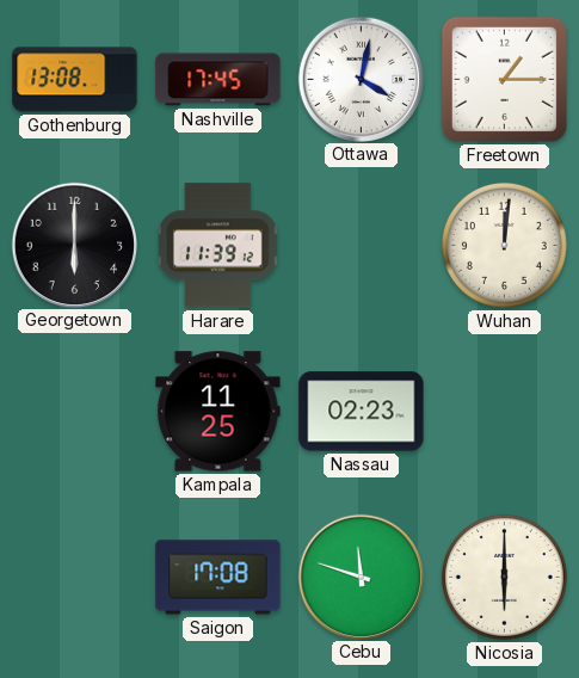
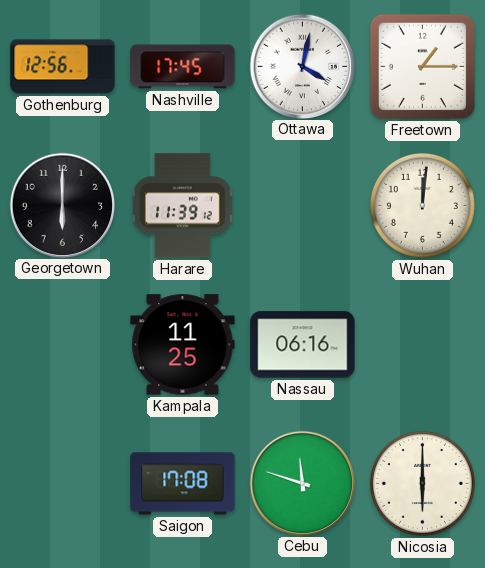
Gothenburg: 13:08 -> 12:56 (63, 67)
Nassau: 02:23 -> 06:16 (303, 345)
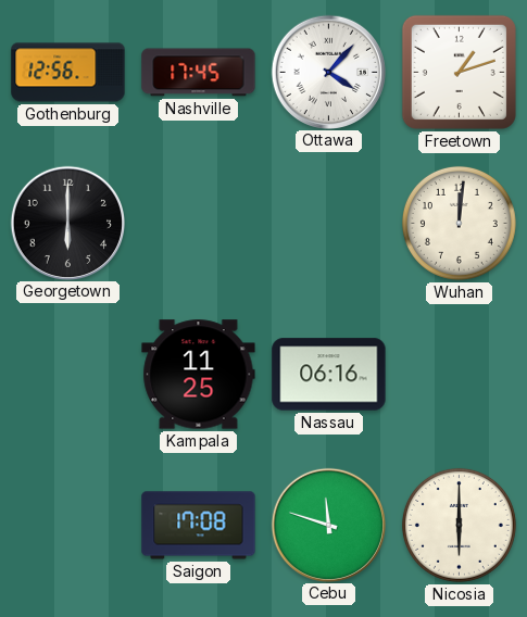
Ottawa: 4:02 -> 4:07 (328, 72)
Freetown: 1:15 -> 1:12 (459, 72)
Harare: 11:39 -> none (183, 206)
